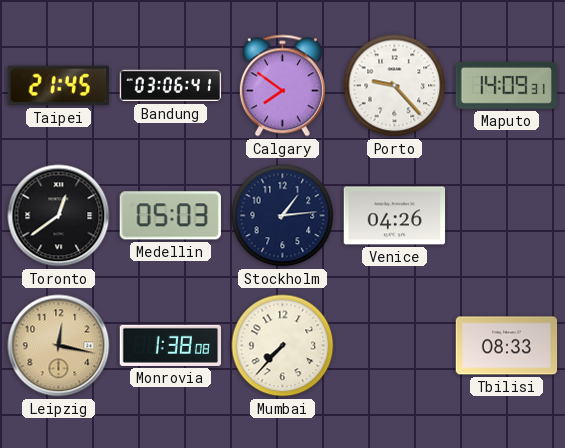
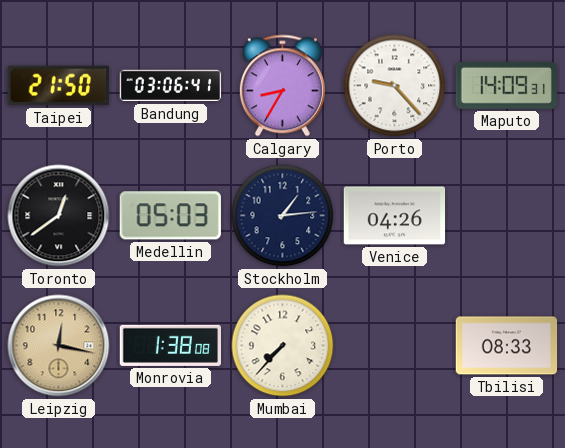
Taipei: 21:45 -> 21:50 (58, 86)
Calgary: 7:51 -> 8:35 (282, 86)
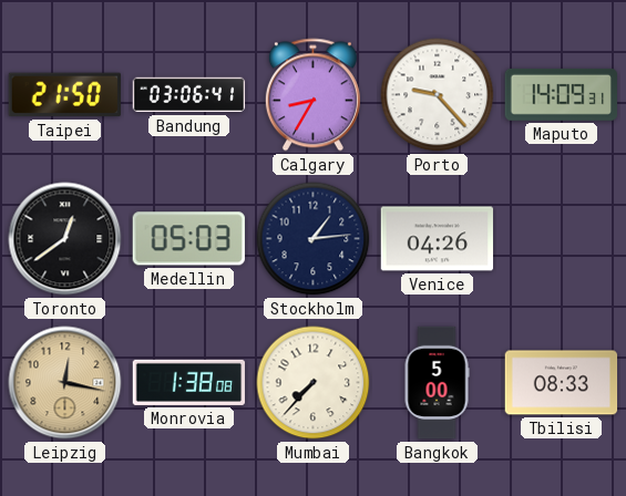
Bangkok: none -> 5:00 (437, 383)
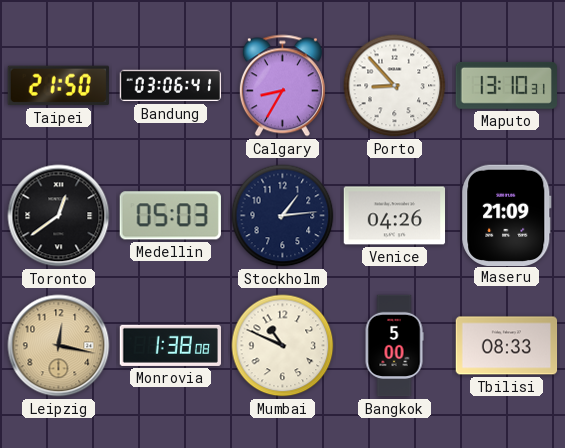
Porto: 9:23 -> 8:53 (395, 86)
Maputo: 14:09 -> 13:10 (506, 85)
Maseru: none -> 21:09 (507, 215)
Mumbai: 7:37 -> 10:49 (283, 346)
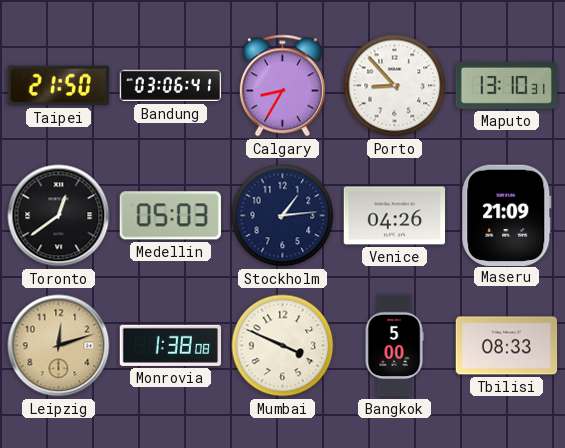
Leipzig: 12:17 -> 12:12 (59, 346)
Mumbai: 10:49 -> 3:49 (283, 346)
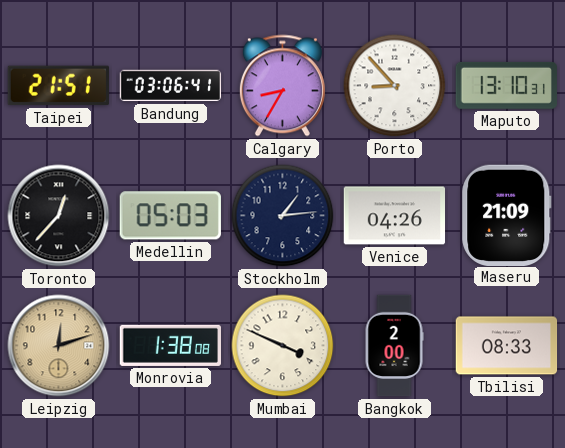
Taipei: 21:50 -> 21:51 (58, 86)
Toronto: 12:39 -> 12:37 (59, 216)
Bangkok: 5:00 -> 2:00 (394, 346)
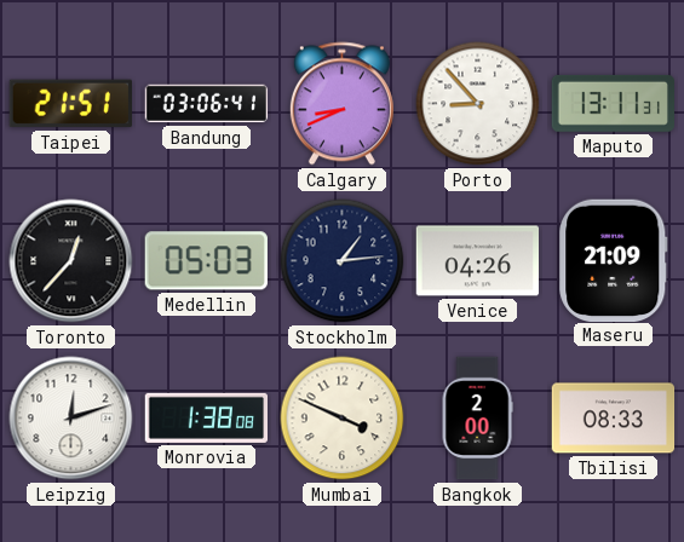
Calgary: 8:35 -> 8:41 (341, 104)
Maputo: 13:10 -> 13:11 (613, 103)
Leipzig dial: champagne -> white (71, 419)
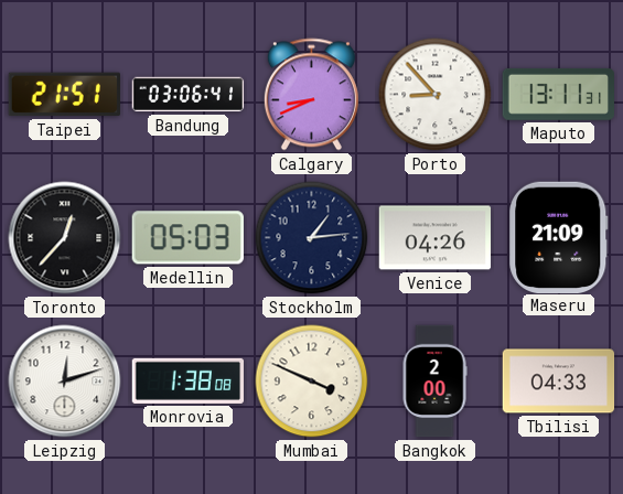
Tbilisi: 08:33 -> 04:33 (559, 382)
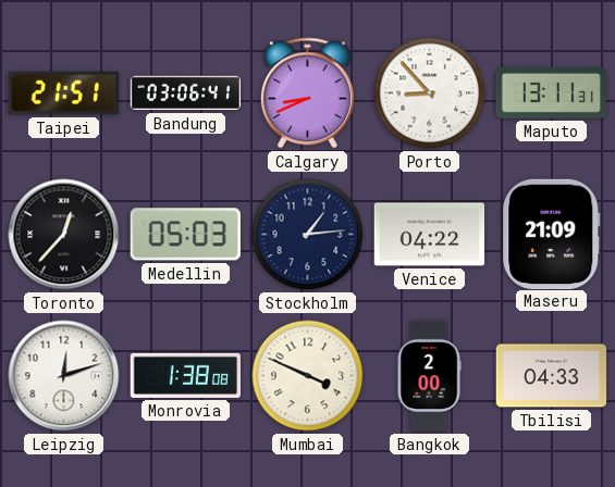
Venice: 04:26 -> 04:22 (430, 235)
